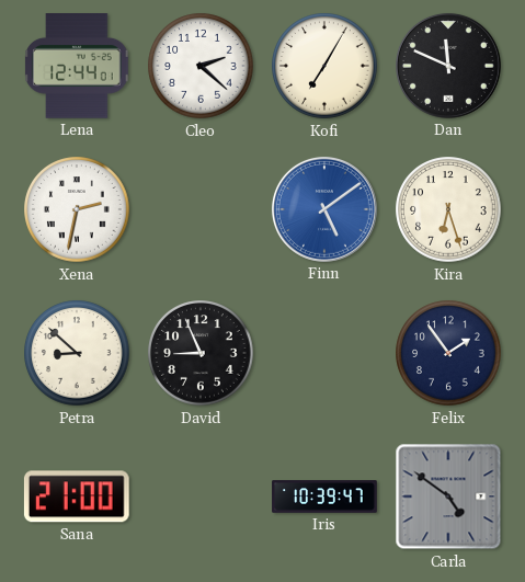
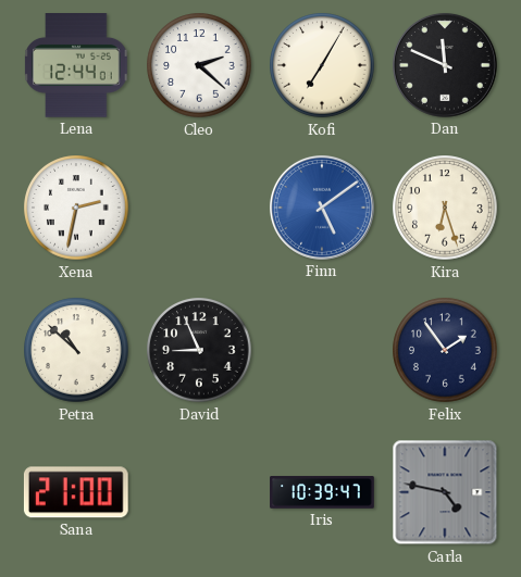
Petra: 8:52 -> 10:52 (76, 350)
Carla: 4:51 -> 4:47 (445, 492)
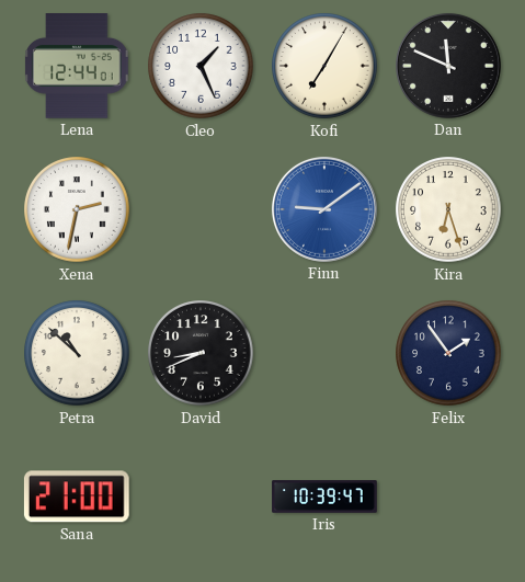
Cleo: 2:22 -> 1:26 (201, 66)
Finn: 5:09 -> 9:09 (324, 209)
David: 8:56 -> 8:41 (201, 353)
Carla: 4:47 -> none (445, 492)
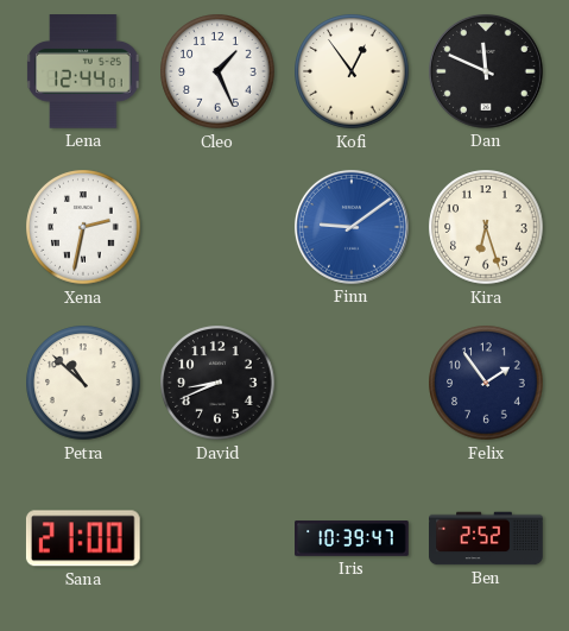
Kofi: 7:05 -> 12:54 (352, 71)
Ben: none -> 2:52 (486, 538)
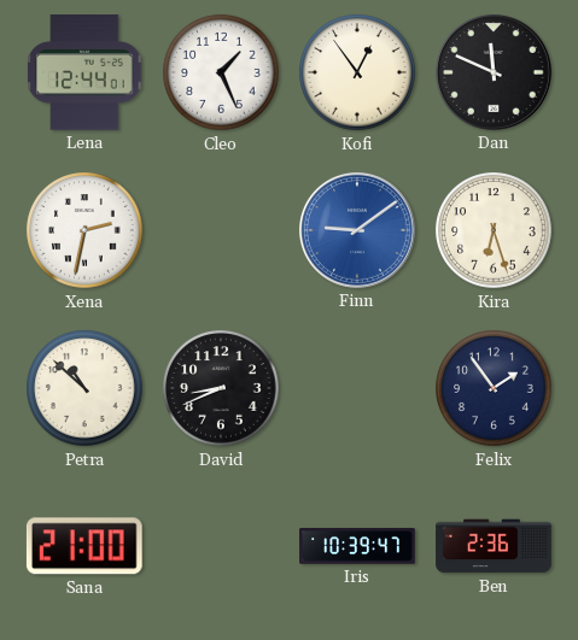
Ben: 2:52 -> 2:36 (494, 546)
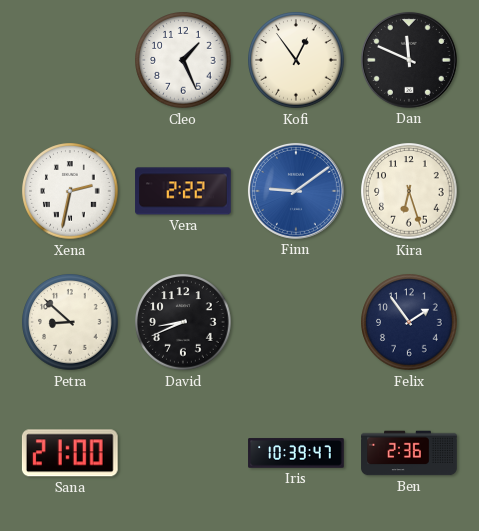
Lena: 12:44 -> none (84, 74)
Vera: none -> 2:22 (183, 191)
Petra: 10:52 -> 8:52 (70, 322)
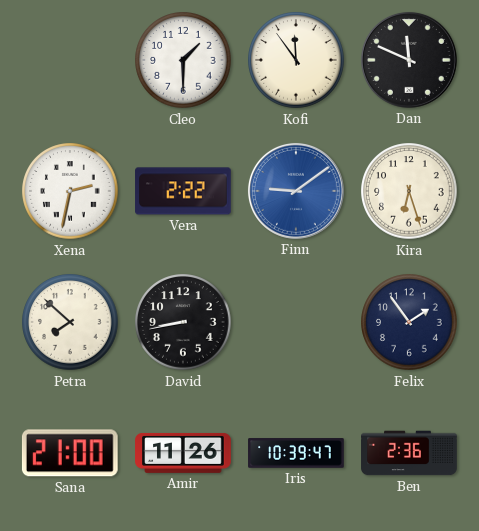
Cleo: 1:26 -> 1:30 (183, 60)
Kofi: 12:54 -> 11:54 (296, 60)
Petra: 8:52 -> 7:52 (70, 322)
David: 8:41 -> 8:43 (183, 322)
Amir: none -> 11:26 (183, 453)
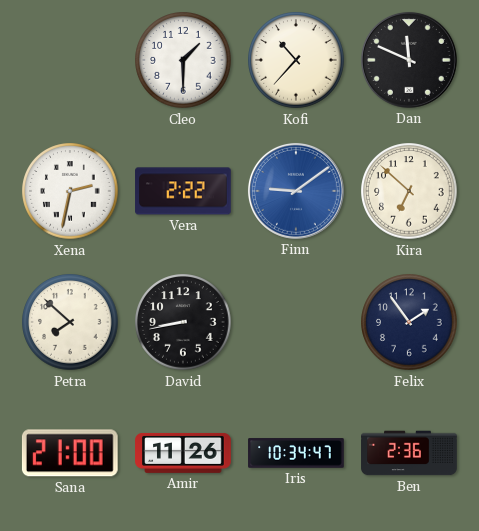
Kofi: 11:54 -> 10:37 (296, 60)
Kira: 6:27 -> 6:52 (409, 191)
Iris: 10:39 -> 10:34 (296, 453)
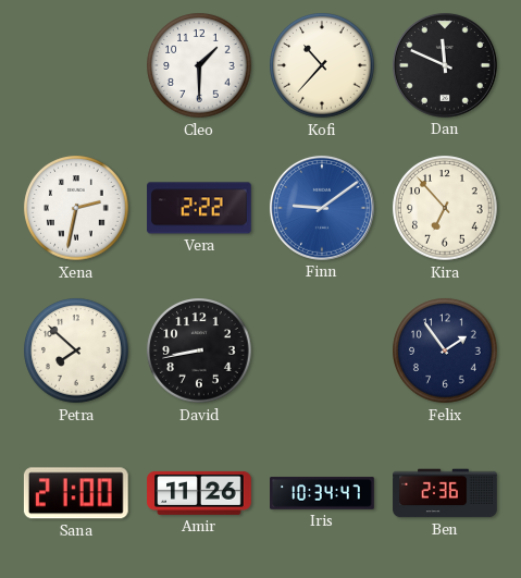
Kira: 6:52 -> 6:53 (445, 208)
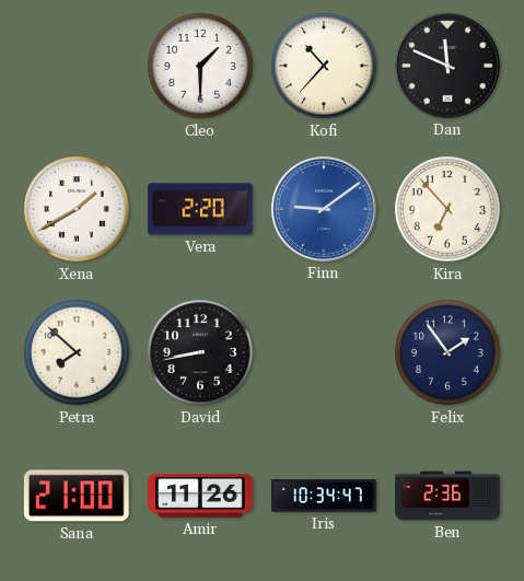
Xena: 2:32 -> 1:40 (77, 209)
Vera: 2:22 -> 2:20 (200, 209)
